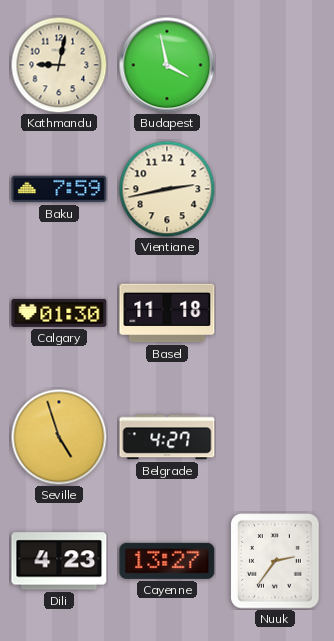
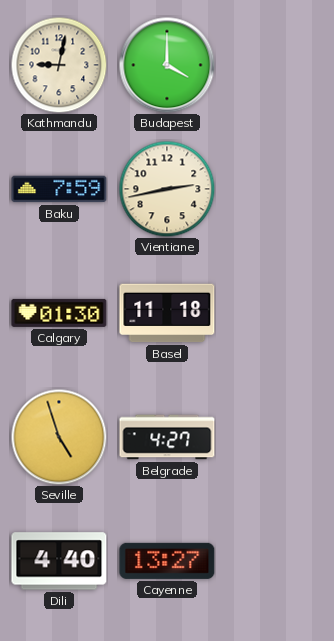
Budapest: 3:58 -> 4:00 (167, 65)
Dili: 4:23 -> 4:40 (59, 561)
Nuuk: 2:36 -> none (275, 561)
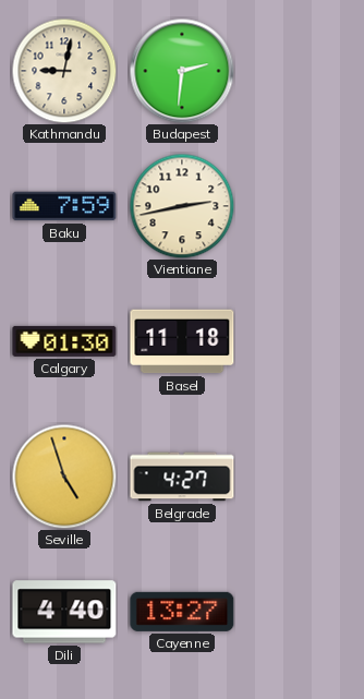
Budapest: 4:00 -> 2:31 (182, 71)
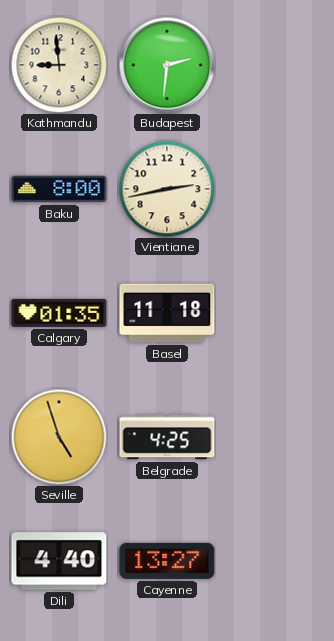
Kathmandu: 9:02 -> 8:59 (59, 65)
Baku: 7:59 -> 8:00 (59, 189)
Calgary: 01:30 -> 01:35 (59, 313)
Belgrade: 4:27 -> 4:25 (167, 437)
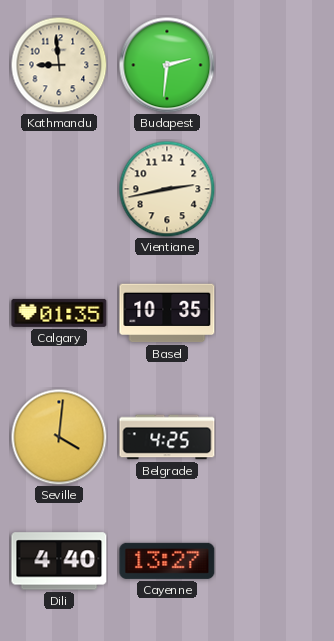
Baku: 8:00 -> none (59, 189)
Basel: 11:18 -> 10:35 (167, 313)
Seville: 4:57 -> 4:01 (59, 437)
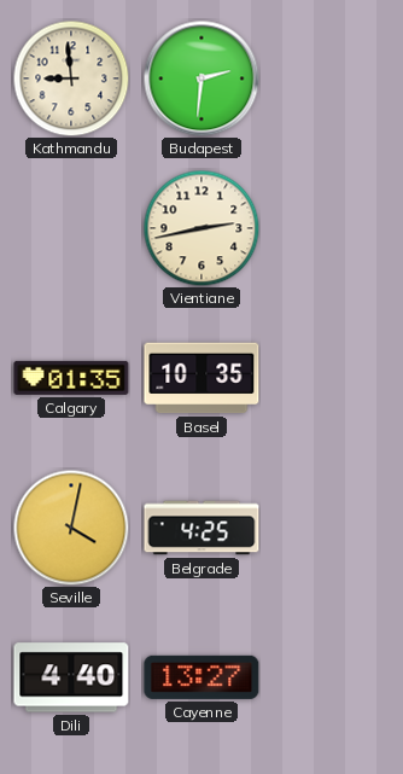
Seville: 4:01 -> 4:02 (71, 528)
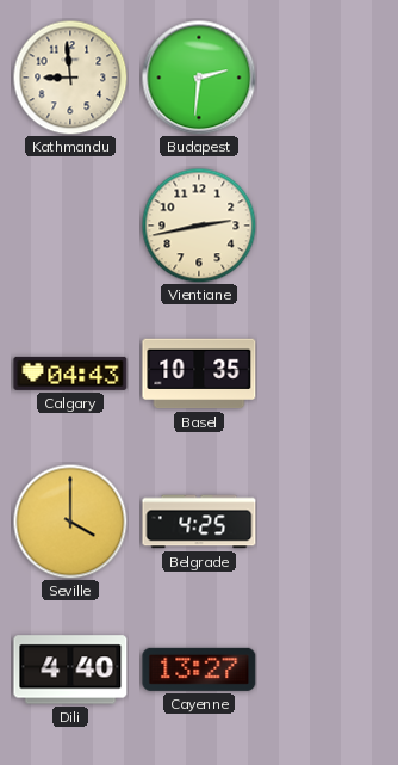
Calgary: 01:35 -> 04:43 (70, 374)
Seville: 4:02 -> 4:00 (70, 522)
